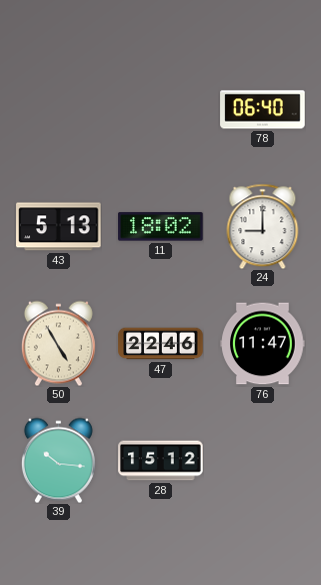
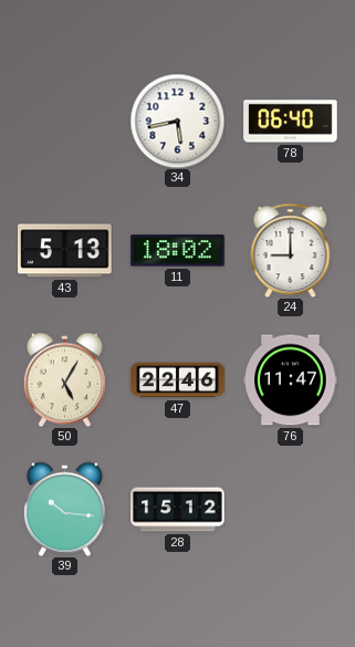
34: none -> 5:43 (177, 121)
50: 4:55 -> 5:05 (64, 379)
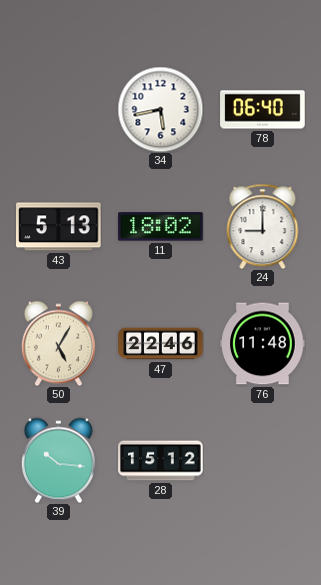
76: 11:47 -> 11:48 (263, 344)
